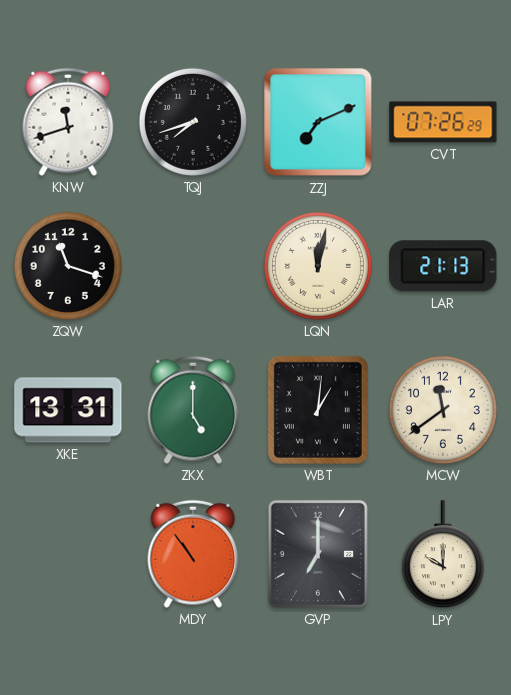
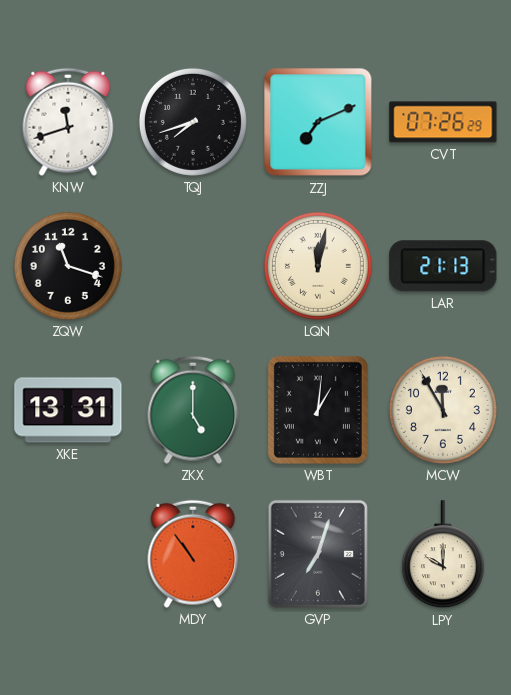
MCW: 11:39 -> 11:55 (443, 410)
GVP: 7:00 -> 7:03 (318, 554)
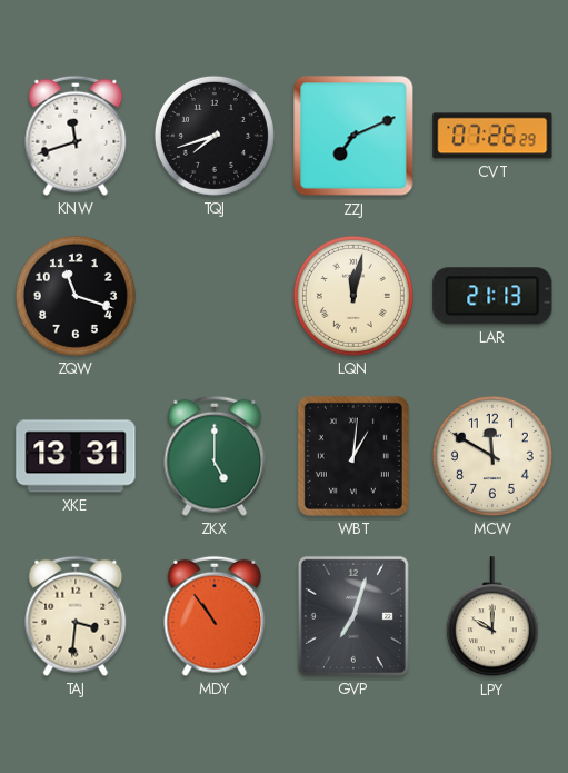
MCW: 11:55 -> 11:50 (492, 456)
TAJ: none -> 3:31 (76, 616)
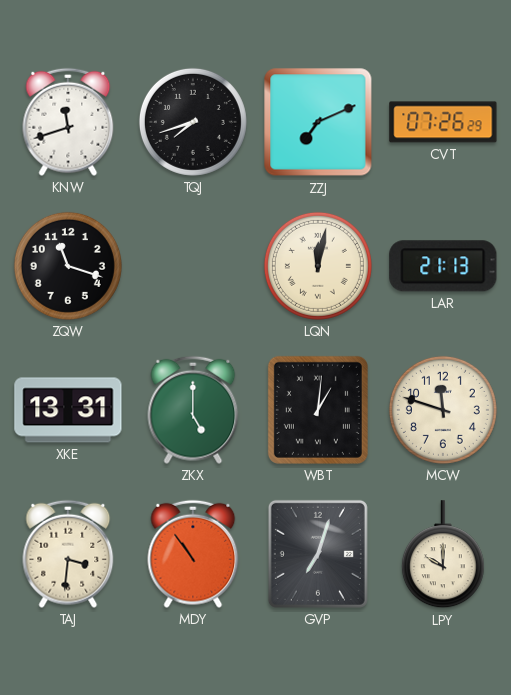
MCW: 11:50 -> 11:48 (443, 410)
